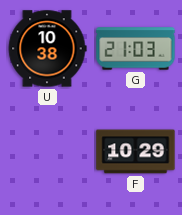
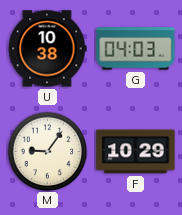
G: 21:03 -> 04:03 (136, 49)
M: none -> 9:06 (47, 151)
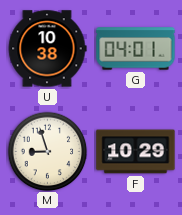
G: 04:03 -> 04:01 (136, 49)
M: 9:06 -> 8:57 (47, 151)
